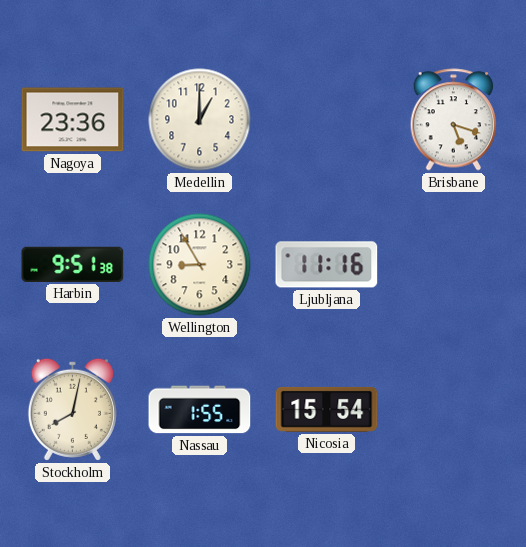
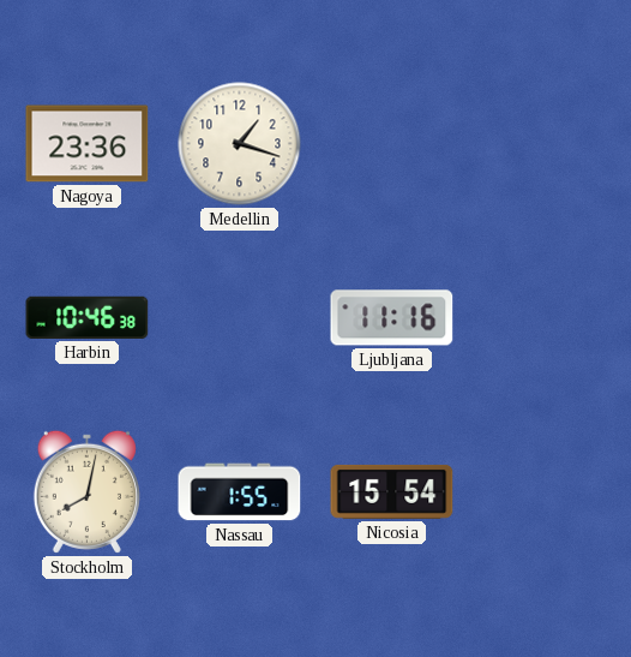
Medellin: 1:00 -> 1:18 (240, 144)
Brisbane: 5:18 -> none (454, 120)
Harbin: 9:51 -> 10:46 (88, 317)
Wellington: 8:55 -> none (200, 265)
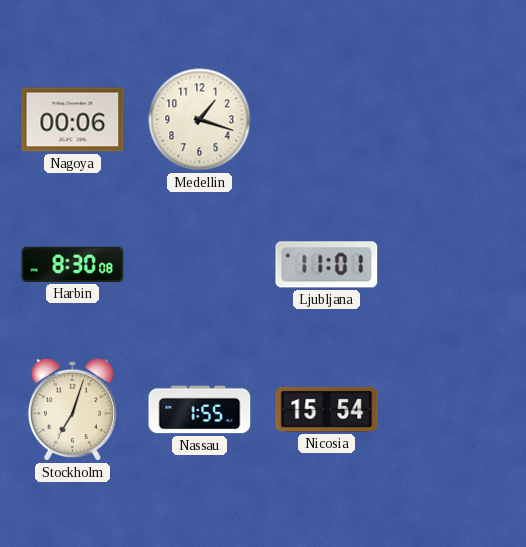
Nagoya: 23:36 -> 00:06 (73, 120)
Harbin: 10:46 -> 8:30 (73, 264)
Ljubljana: 11:16 -> 11:01 (327, 265)
Stockholm: 8:02 -> 7:03 (72, 409)
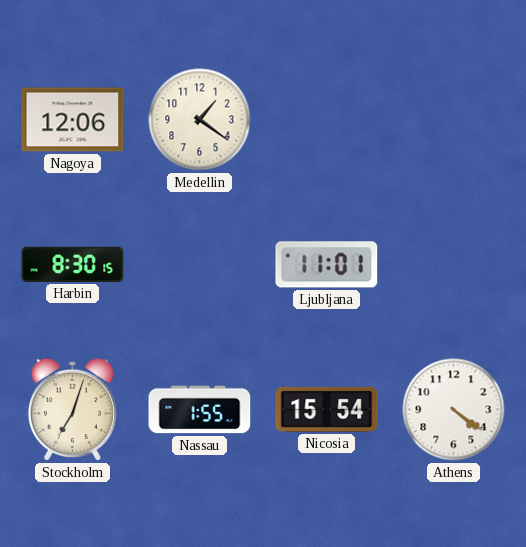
Nagoya: 00:06 -> 12:06 (73, 120)
Medellin: 1:18 -> 1:21 (200, 120)
Harbin: 8:30:08 -> 8:30:15 (73, 264)
Athens: none -> 4:21 (454, 410)
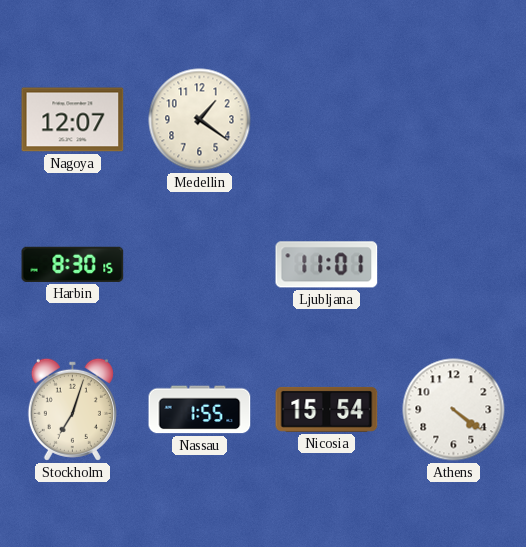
Nagoya: 12:06 -> 12:07 (73, 120)
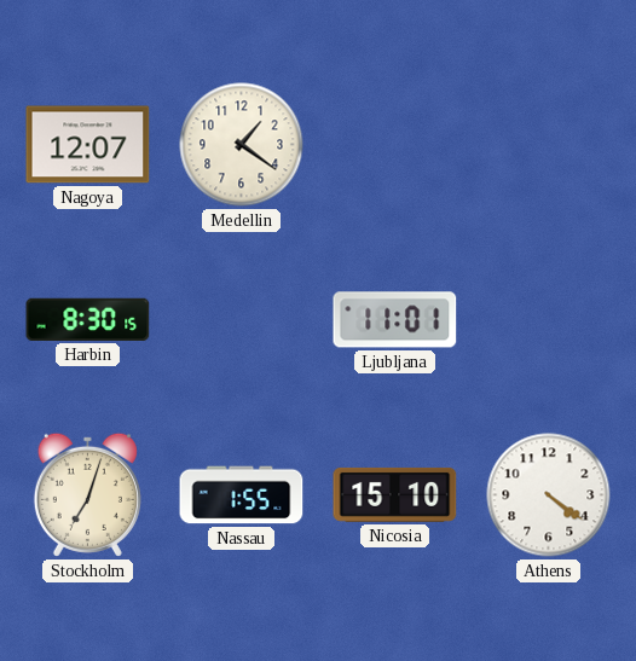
Nicosia: 15:54 -> 15:10 (395, 494)
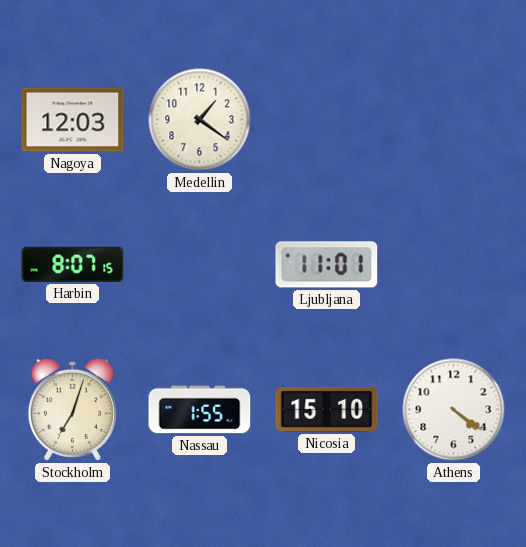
Nagoya: 12:07 -> 12:03 (73, 120)
Harbin: 8:30 -> 8:07 (73, 264)
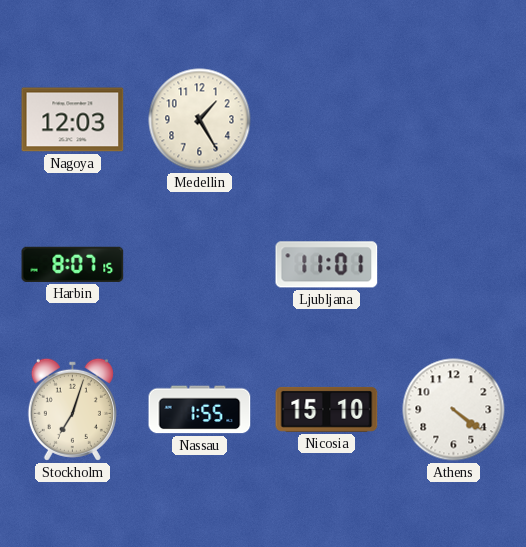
Medellin: 1:21 -> 1:25 (200, 120)
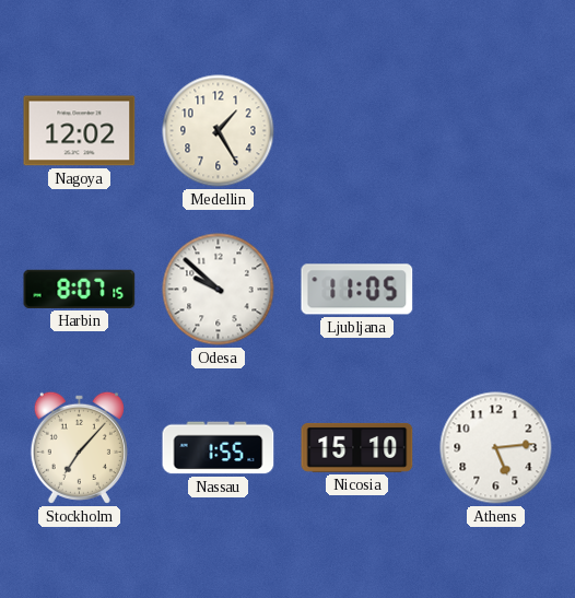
Nagoya: 12:03 -> 12:02 (80, 131)
Odesa: none -> 9:52 (219, 290)
Ljubljana: 11:01 -> 11:05 (357, 290)
Stockholm: 7:03 -> 7:07 (79, 447)
Athens: 4:21 -> 5:14 (496, 448)
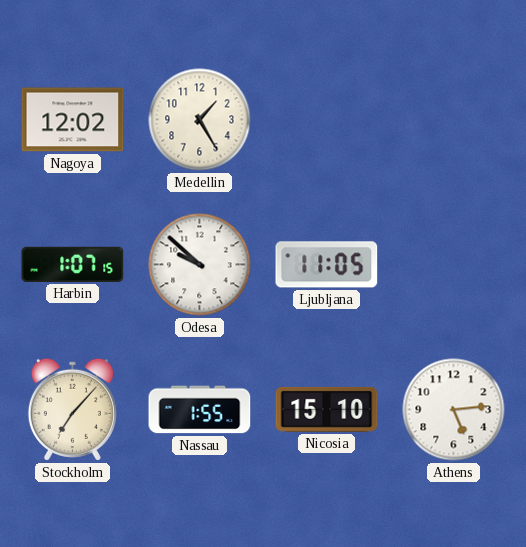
Harbin: 8:07 -> 1:07 (73, 264)
